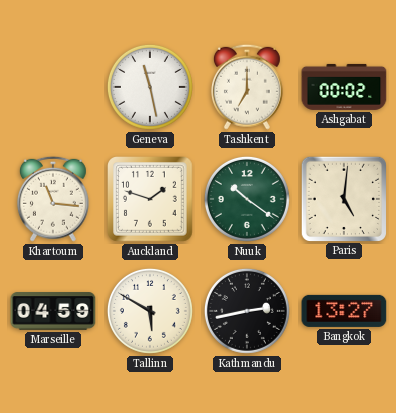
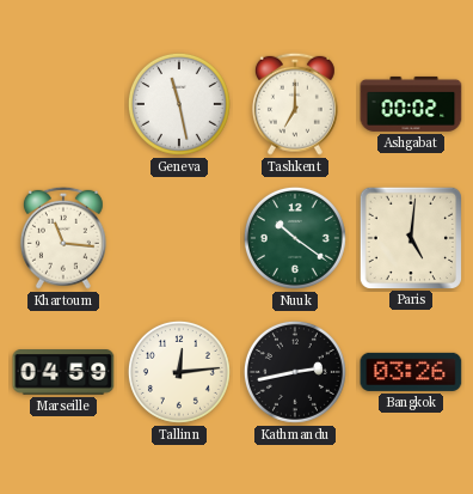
Auckland: 1:48 -> none (151, 200)
Tallinn: 5:50 -> 12:14 (179, 372)
Bangkok: 13:27 -> 03:26 (411, 372)
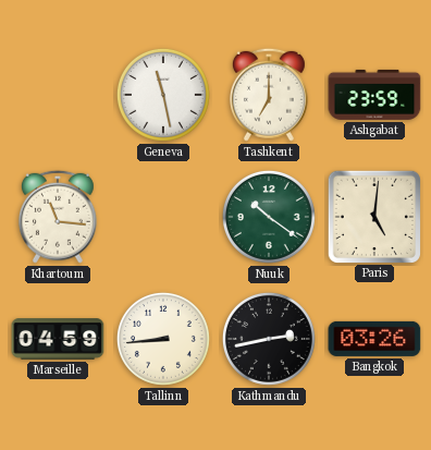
Ashgabat: 00:02 -> 23:59 (374, 95)
Tallinn: 12:14 -> 8:44 (163, 339)
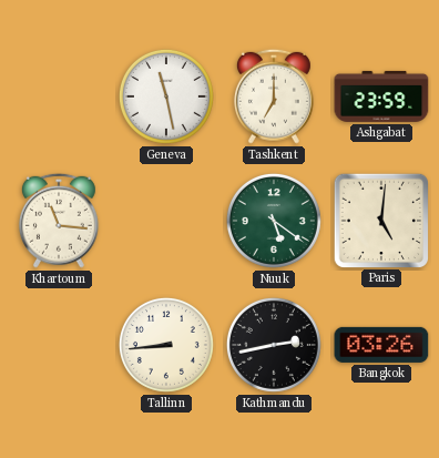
Nuuk: 10:21 -> 5:21 (274, 221)
Marseille: 04:59 -> none (58, 339)
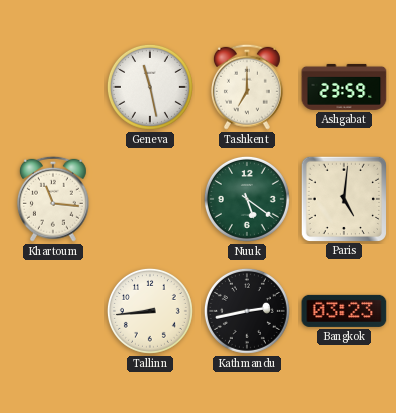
Bangkok: 03:26 -> 03:23 (344, 311)
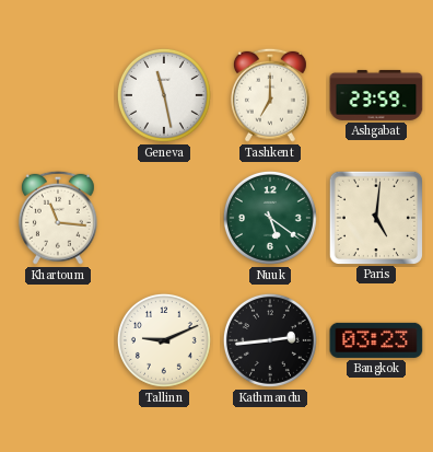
Tallinn: 8:44 -> 9:11 (164, 340)
Kathmandu: 2:43 -> 2:44 (270, 340)
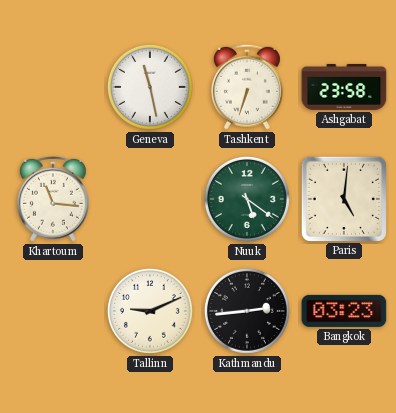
Tashkent: 7:00 -> 6:33 (247, 87)
Ashgabat: 23:59 -> 23:58 (344, 87)
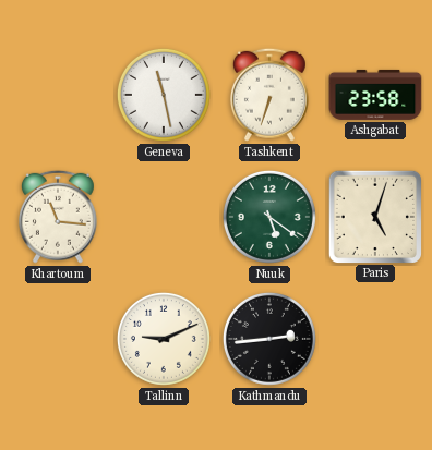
Paris: 5:01 -> 5:03 (374, 216)
Bangkok: 03:23 -> none (344, 311)
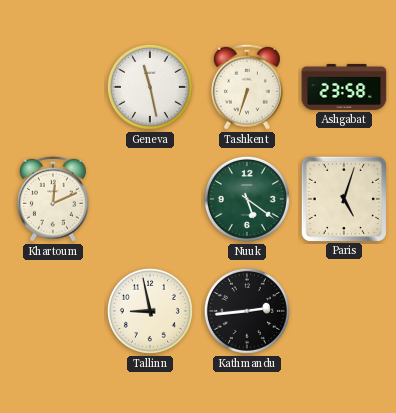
Khartoum: 11:16 -> 12:11 (53, 199)
Tallinn: 9:11 -> 8:58 (150, 311)
